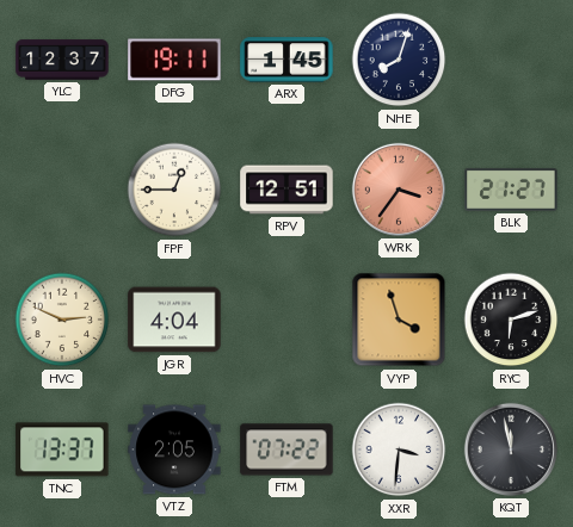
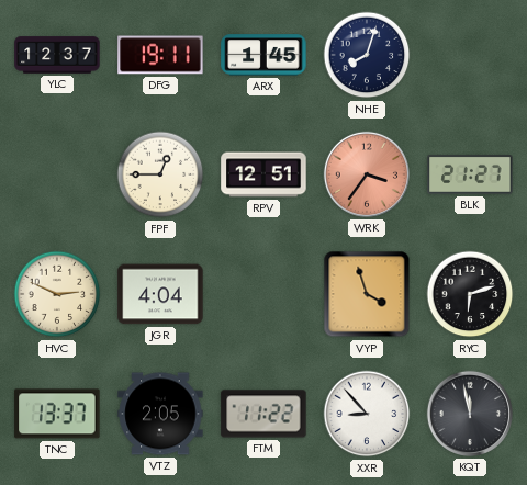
FTM: 07:22 -> 11:22 (263, 414)
XXR: 3:31 -> 8:53 (367, 414)
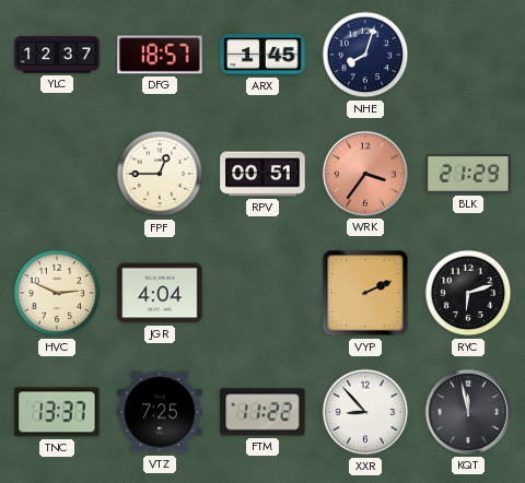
DFG: 19:11 -> 18:57 (160, 55)
RPV: 12:51 -> 00:51 (262, 174)
BLK: 21:27 -> 21:29 (468, 175)
VYP: 3:57 -> 2:11 (365, 293)
VTZ: 2:05 -> 7:25 (160, 412)
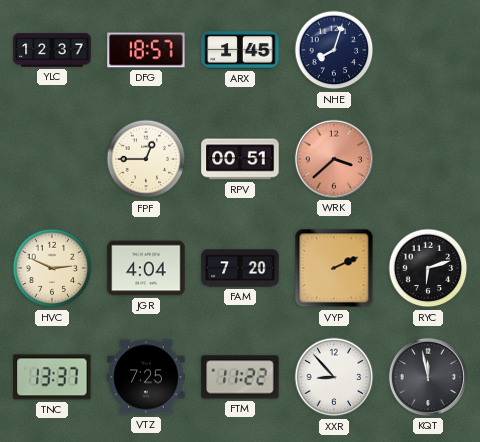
WRK: 3:36 -> 3:38 (334, 159)
BLK: 21:29 -> none (468, 175)
FAM: none -> 7:20 (240, 268)
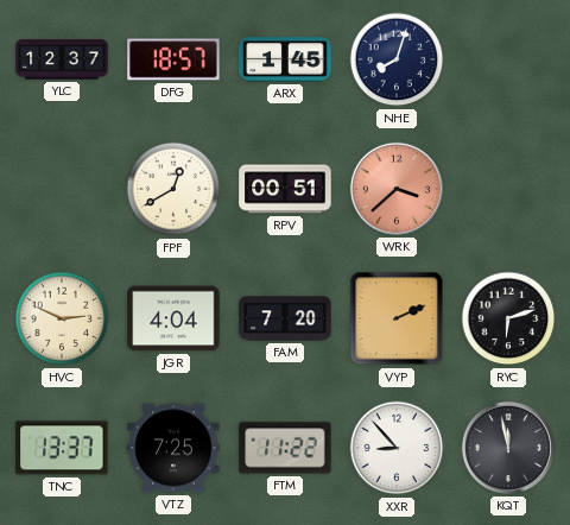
FPF: 12:45 -> 12:40 (173, 189)
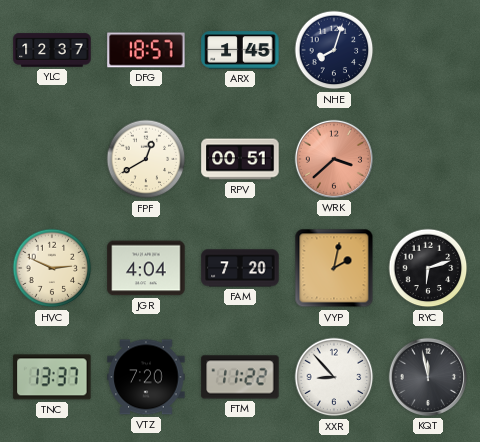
VYP: 2:11 -> 2:02 (334, 268)
VTZ: 7:25 -> 7:20 (146, 377)
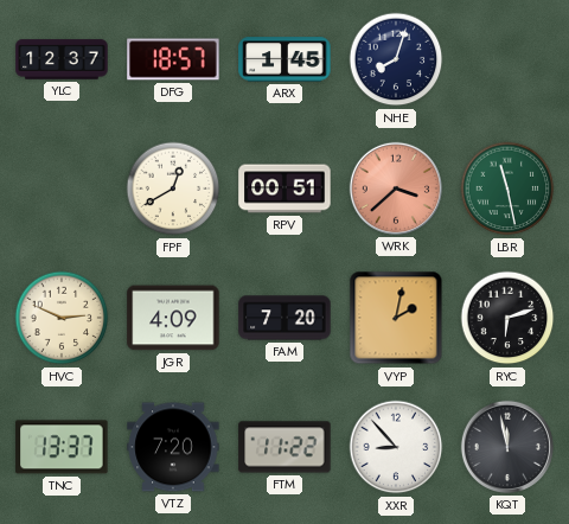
LBR: none -> 11:28 (507, 188)
JGR: 4:04 -> 4:09 (173, 318)
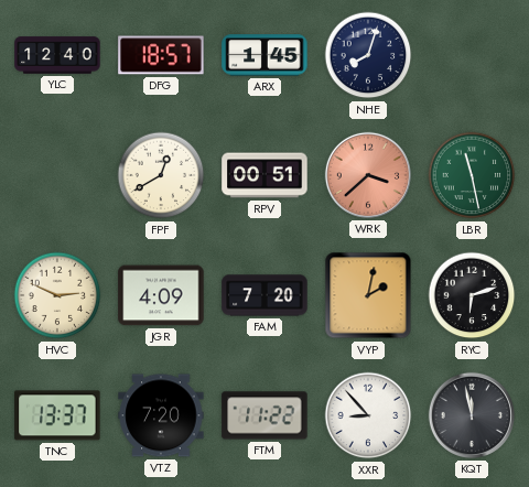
YLC: 12:37 -> 12:40 (57, 55)
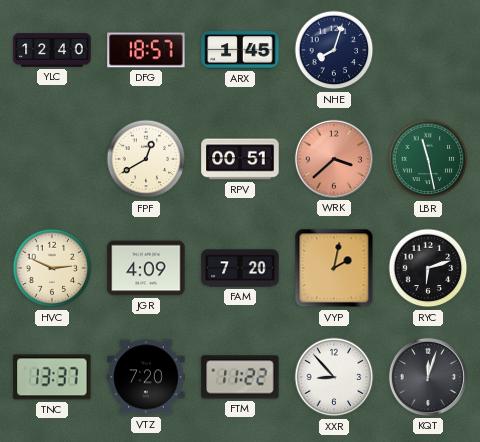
KQT: 11:58 -> 12:03 (428, 377)
